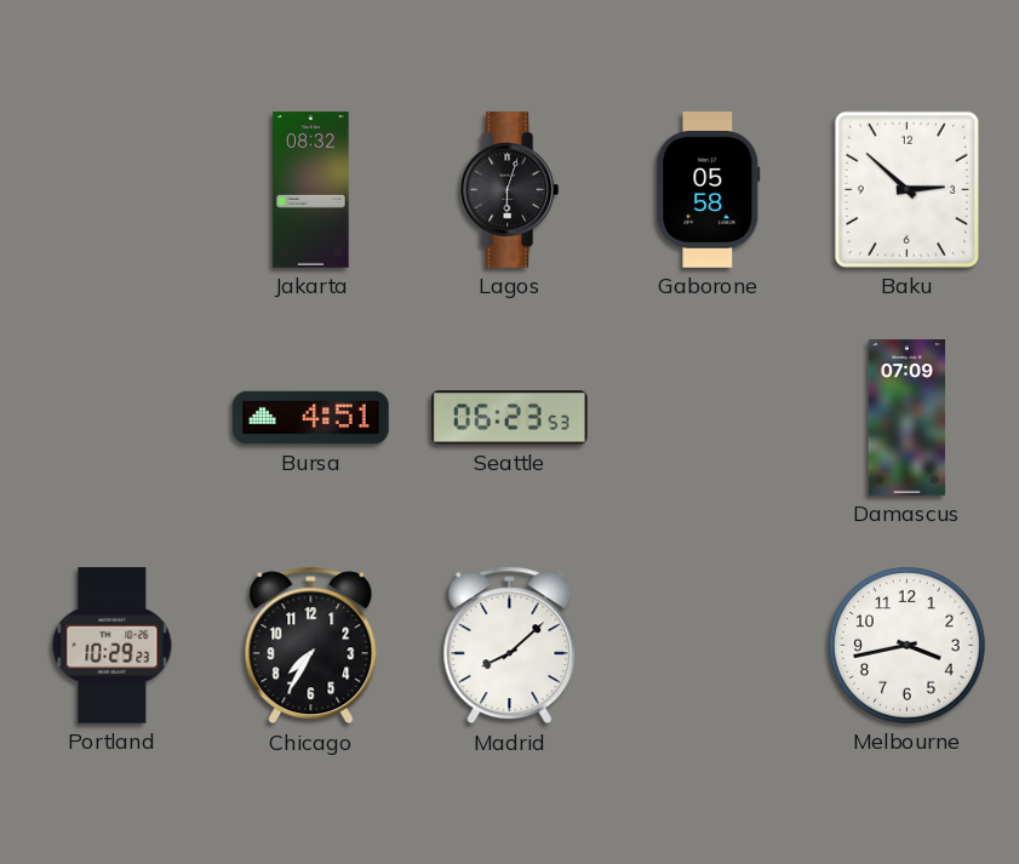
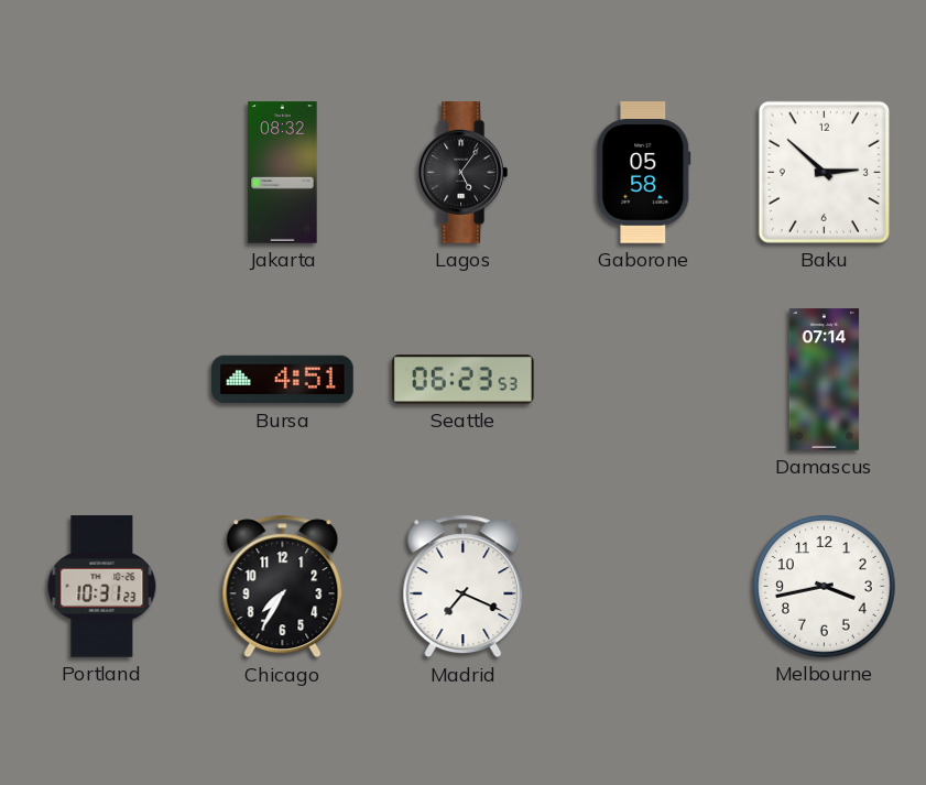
Lagos: 6:03 -> 5:06 (462, 173)
Damascus: 07:09 -> 07:14 (825, 380)
Portland: 10:29 -> 10:31 (102, 587)
Madrid: 8:08 -> 7:19 (464, 587)
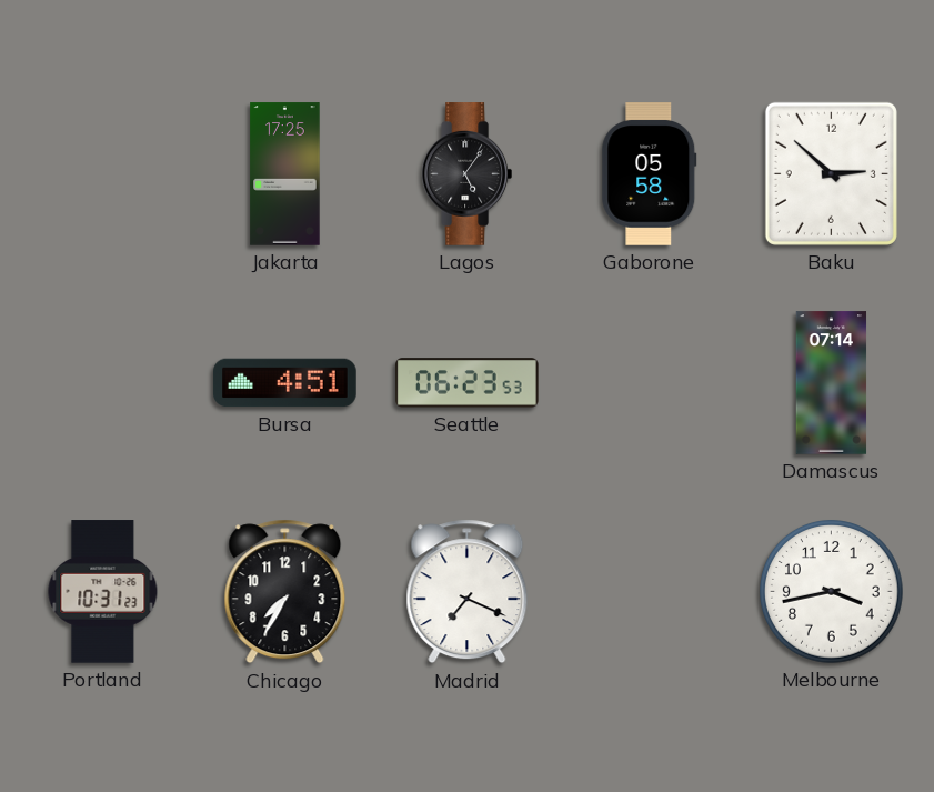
Jakarta: 08:32 -> 17:25 (285, 174)
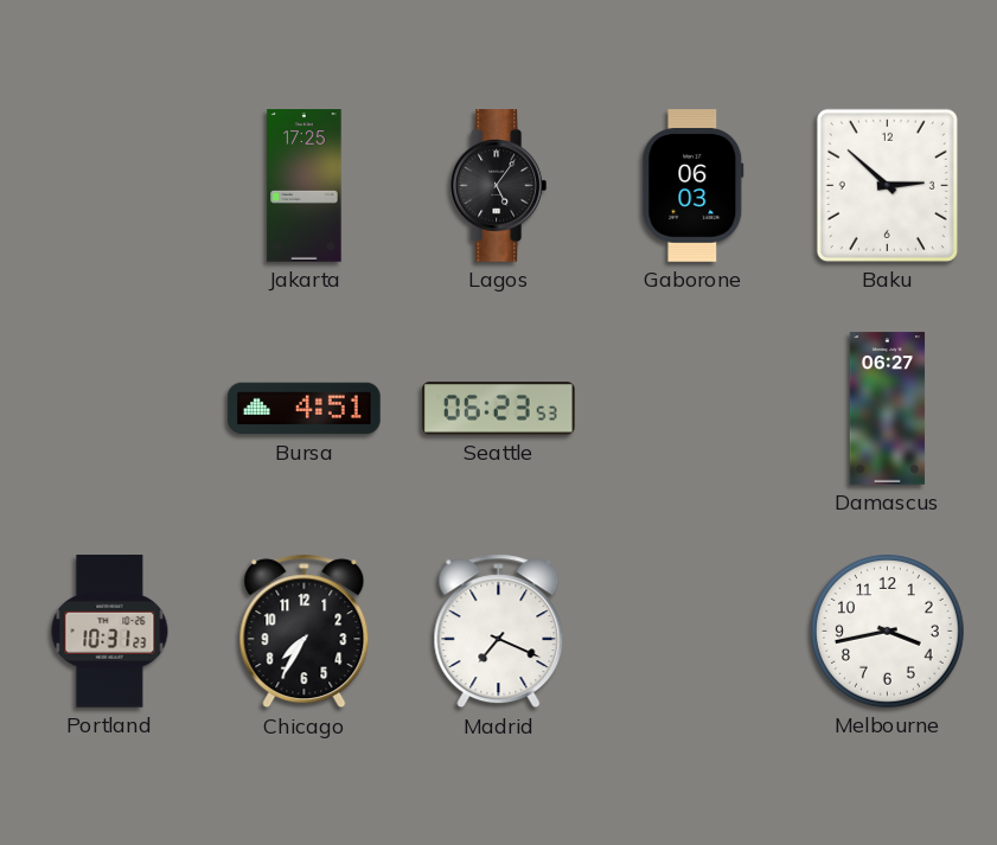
Gaborone: 05:58 -> 06:03 (694, 186)
Damascus: 07:14 -> 06:27 (888, 409)
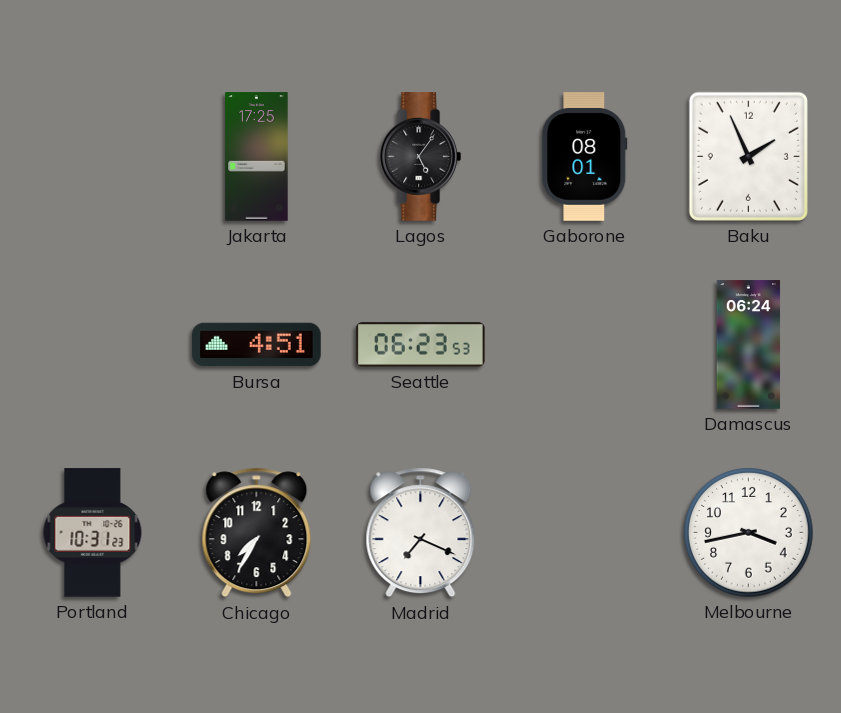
Gaborone: 06:03 -> 08:01 (585, 157)
Baku: 2:52 -> 1:56 (748, 156)
Damascus: 06:27 -> 06:24 (749, 345)
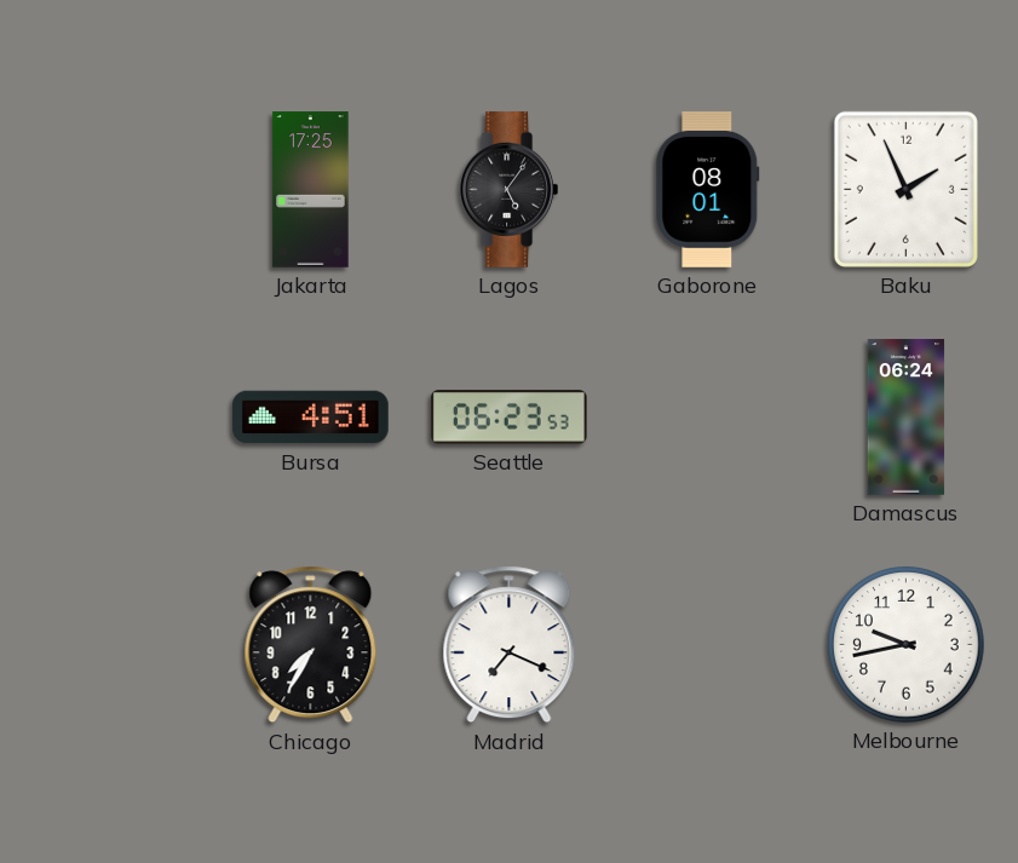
Portland: 10:31 -> none (93, 533)
Melbourne: 3:43 -> 9:43 (907, 645)
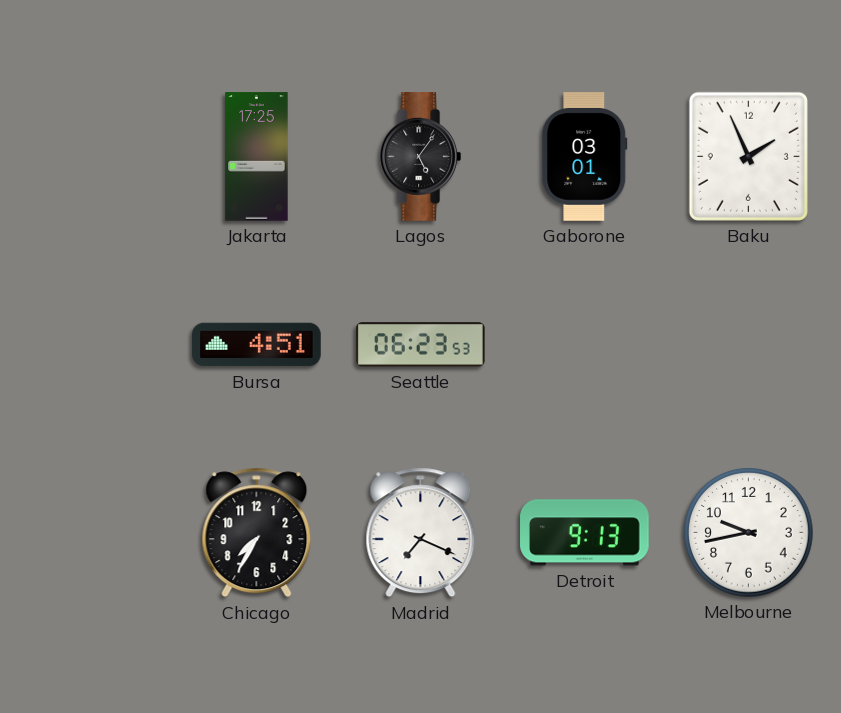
Gaborone: 08:01 -> 03:01 (585, 157)
Damascus: 06:24 -> none (907, 418)
Detroit: none -> 9:13 (585, 533)
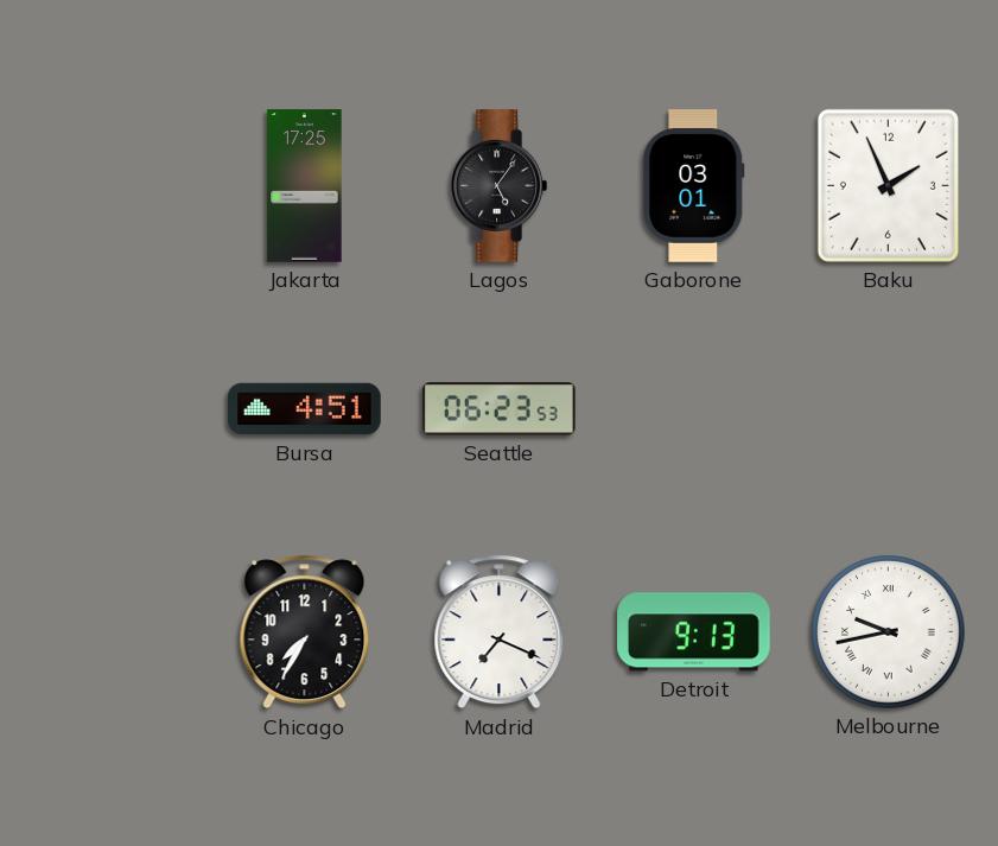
Melbourne numerals: Arabic -> Roman (889, 632)
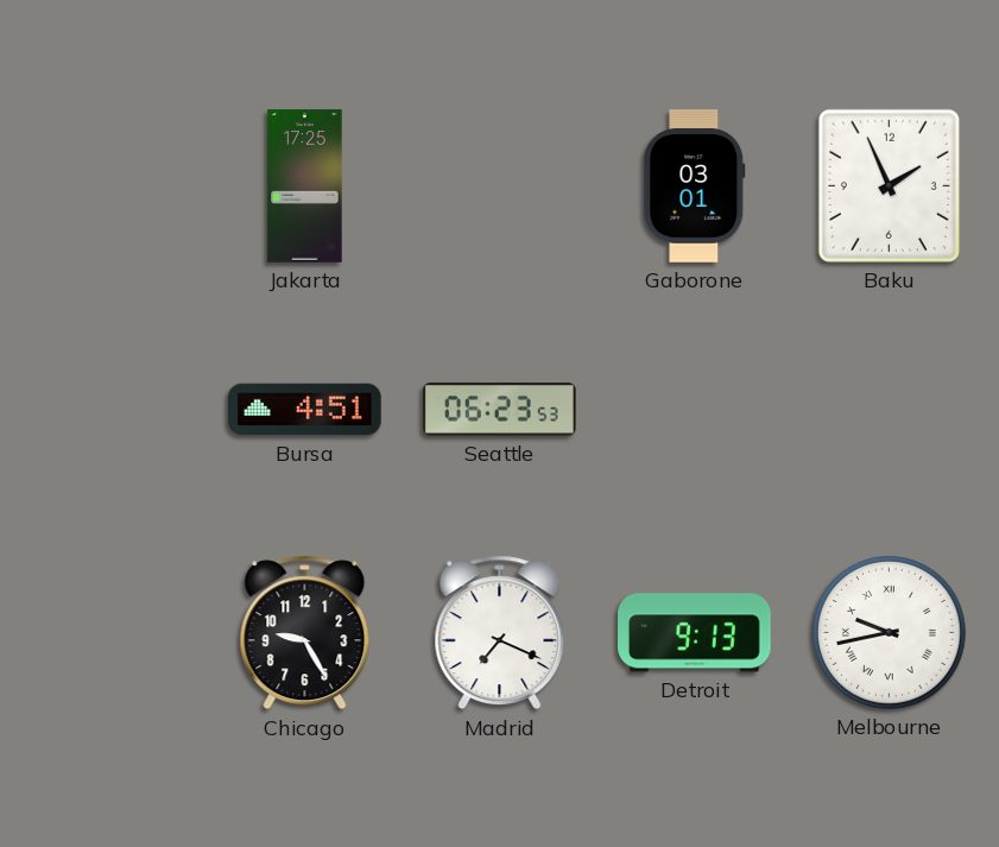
Lagos: 5:06 -> none (498, 186)
Chicago: 7:35 -> 9:25 (305, 633)
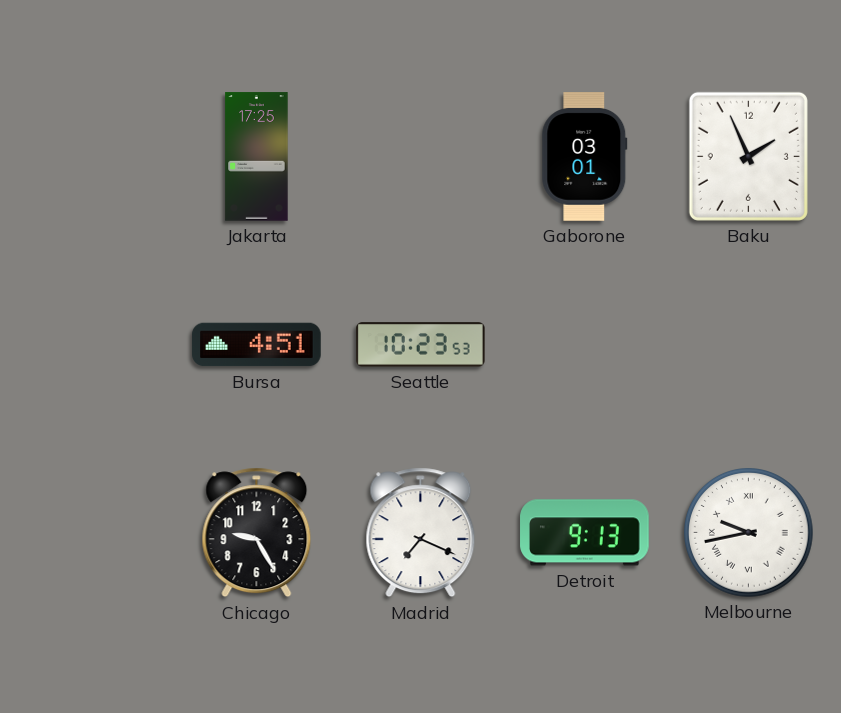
Seattle: 06:23 -> 10:23 (421, 345)
